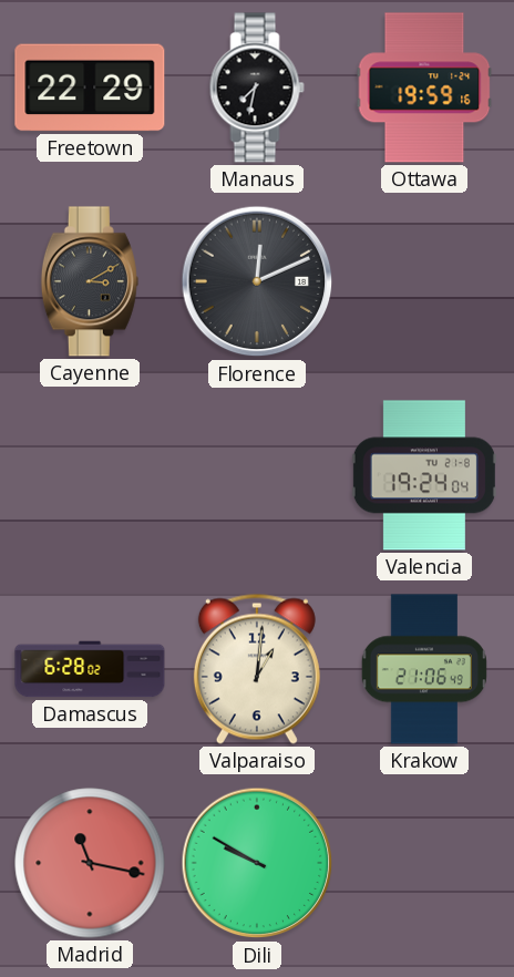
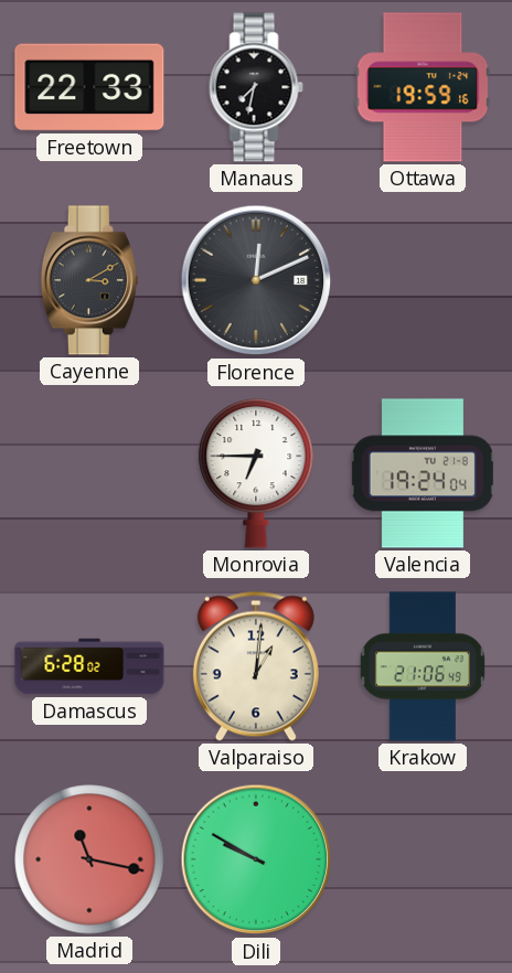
Freetown: 22:29 -> 22:33 (89, 87)
Monrovia: none -> 6:45 (256, 473)
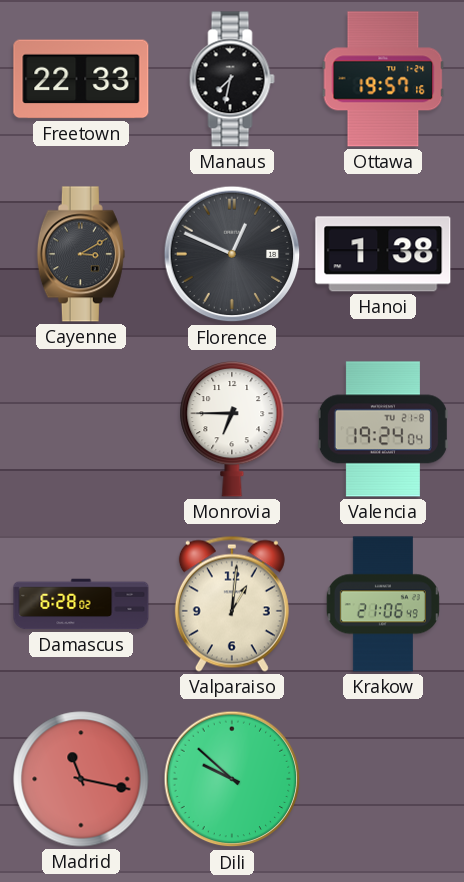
Ottawa: 19:59 -> 19:57 (383, 79)
Florence: 12:11 -> 12:49 (232, 254)
Hanoi: none -> 1:38 (383, 254)
Dili: 9:50 -> 9:52 (232, 779)
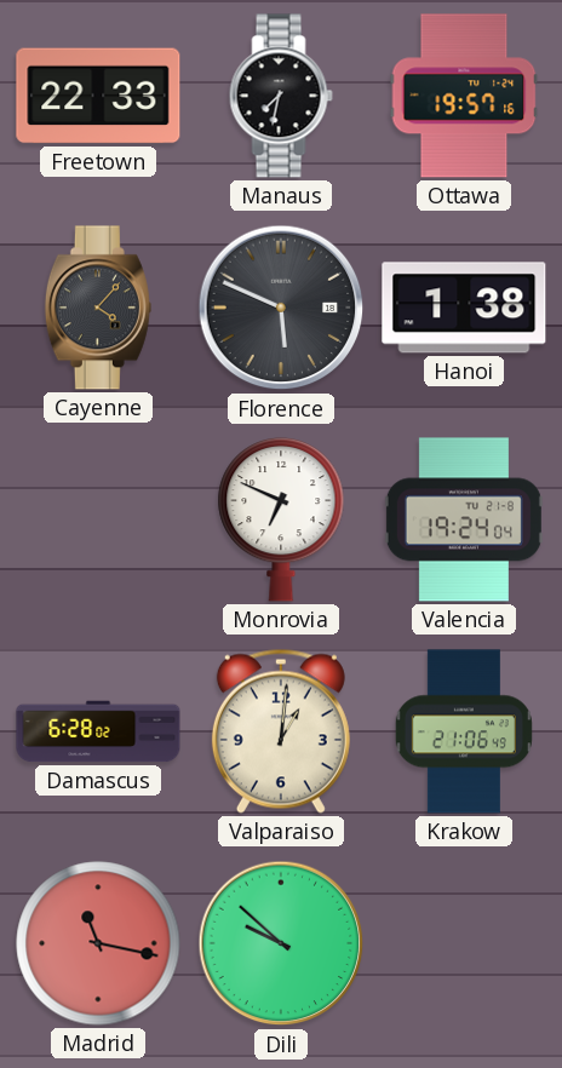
Cayenne: 3:10 -> 4:07 (98, 308)
Florence: 12:49 -> 5:49 (281, 308)
Monrovia: 6:45 -> 6:49 (281, 519)
